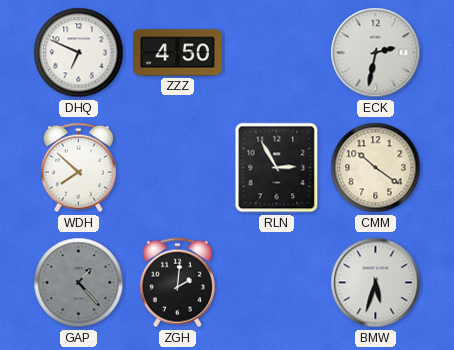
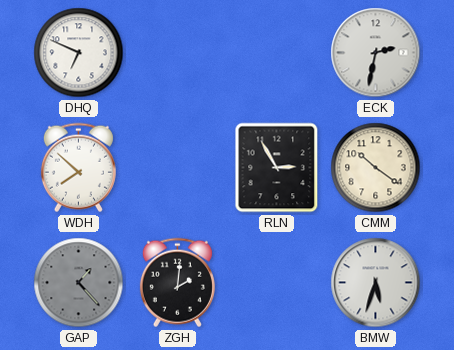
ZZZ: 4:50 -> none (178, 53)
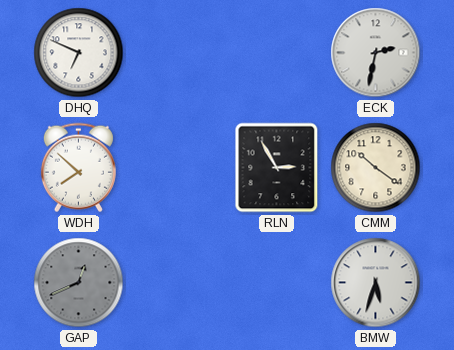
GAP: 1:23 -> 12:41 (79, 283)
ZGH: 2:01 -> none (177, 283)
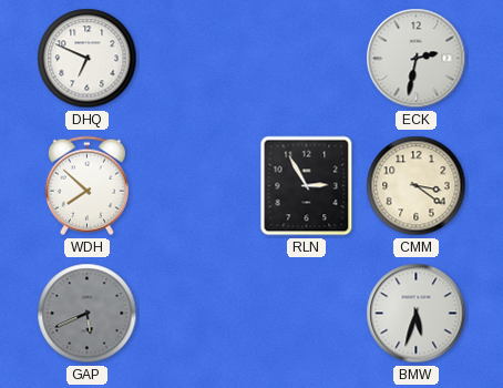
CMM: 10:21 -> 3:21 (417, 186)
GAP: 12:41 -> 5:41 (88, 314)
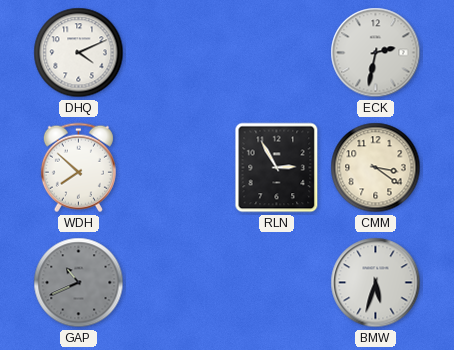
DHQ: 6:49 -> 4:11 (79, 53)
GAP: 5:41 -> 10:41 (79, 283)
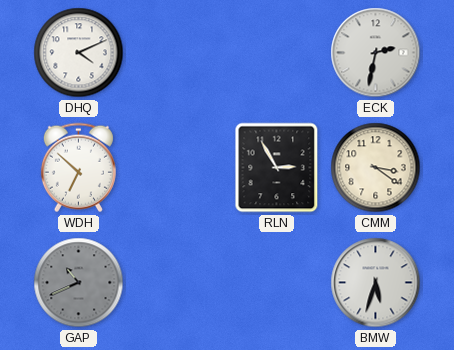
WDH: 7:52 -> 6:52 (78, 168)
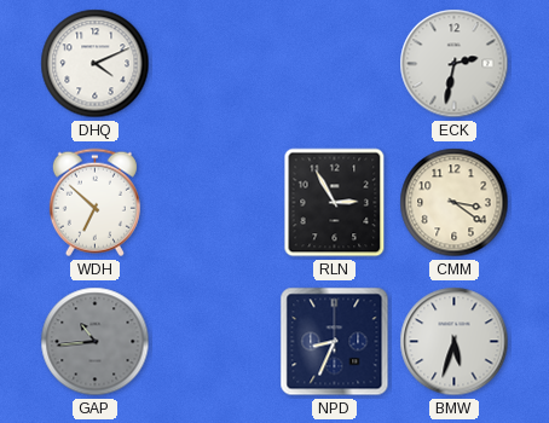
GAP: 10:41 -> 10:44 (96, 342)
NPD: none -> 8:34 (335, 342)
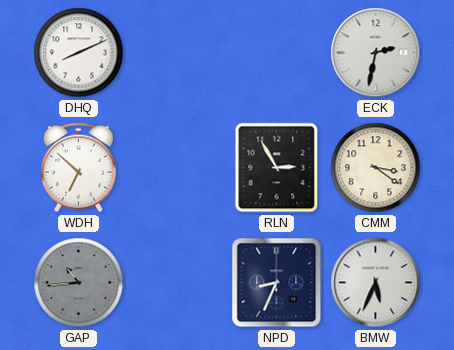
DHQ: 4:11 -> 8:11 (79, 53)
BMW: 5:33 -> 5:34 (376, 283)
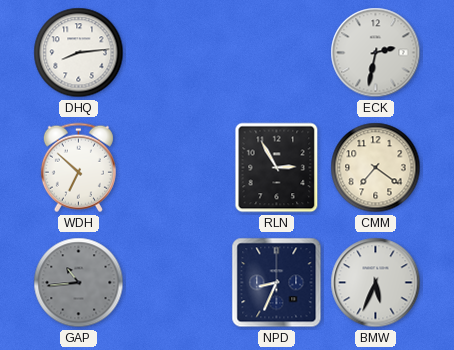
DHQ: 8:11 -> 8:14 (79, 53)
CMM: 3:21 -> 7:21 (376, 168)
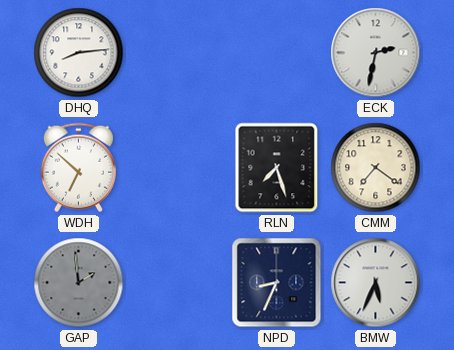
RLN: 2:55 -> 7:27 (277, 168)
GAP: 10:44 -> 1:59 (79, 283)
